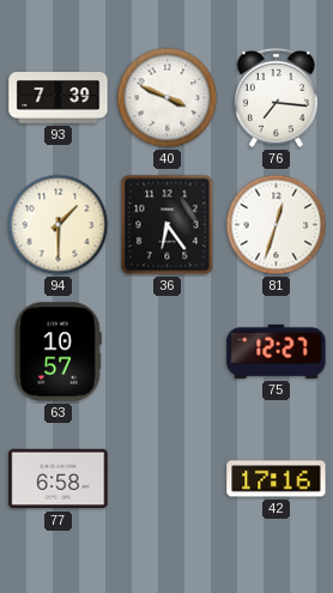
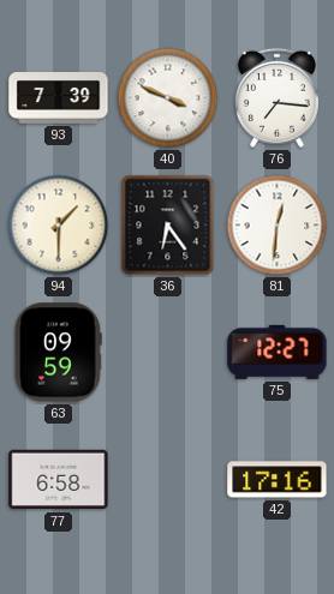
81: 12:33 -> 12:31 (278, 226)
63: 10:57 -> 09:59 (58, 353)
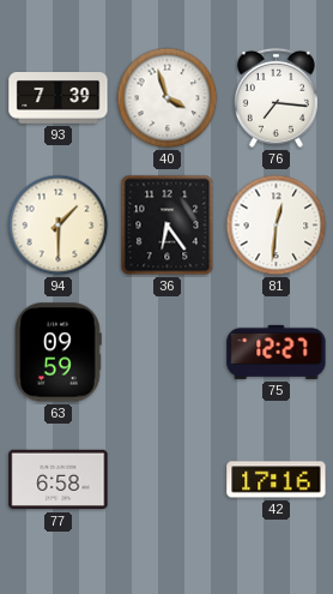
40: 3:49 -> 3:57 (168, 98)
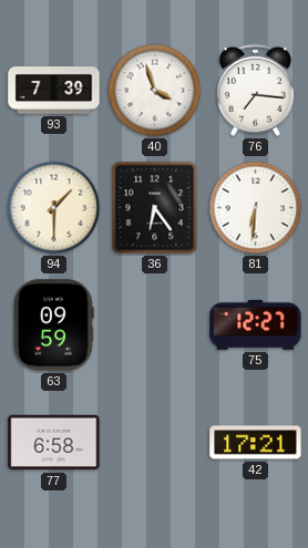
81: 12:31 -> 6:31 (256, 208)
42: 17:16 -> 17:21 (256, 443)
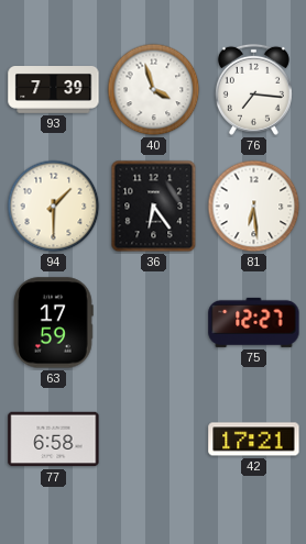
81: 6:31 -> 6:29 (254, 207)
63: 09:59 -> 17:59 (53, 323)
